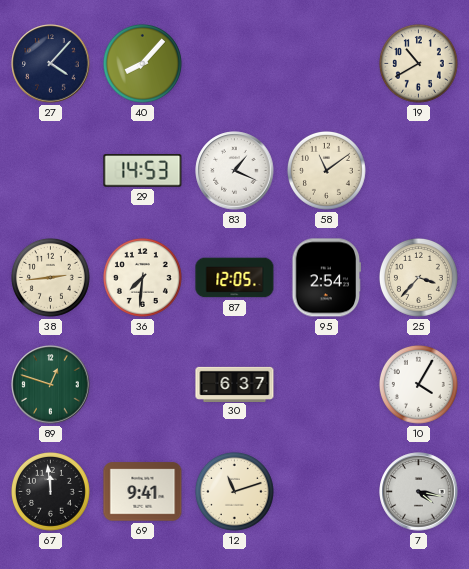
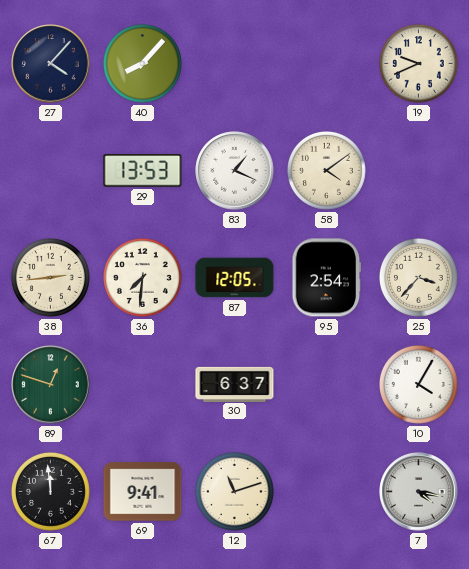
19: 10:40 -> 9:41 (418, 63)
29: 14:53 -> 13:53 (143, 171)
58: 11:09 -> 4:09 (326, 170)
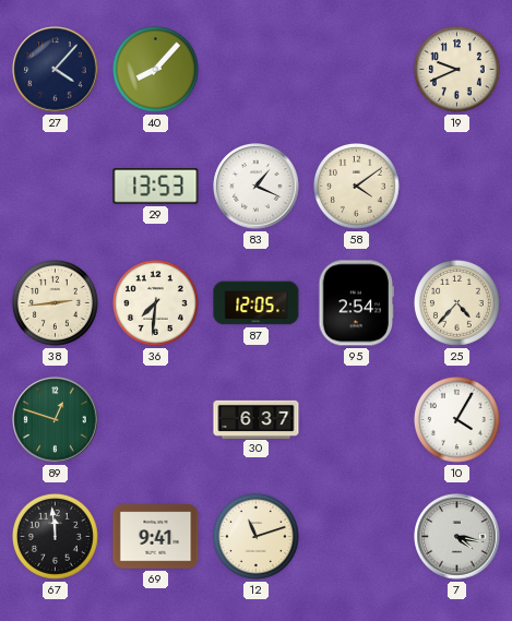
25: 3:37 -> 4:37 (456, 302)
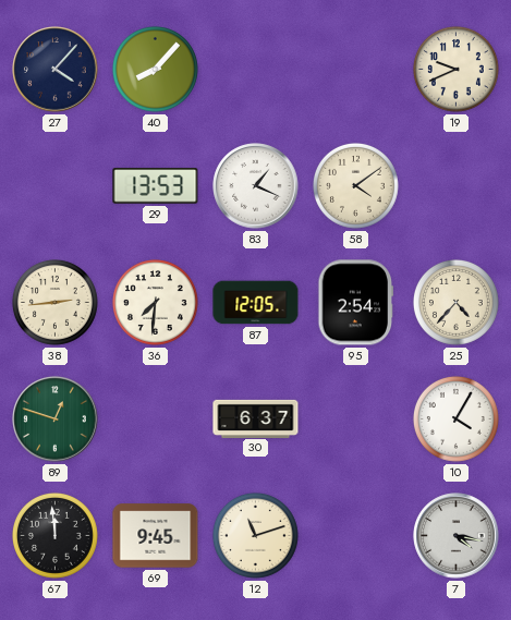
69: 9:41 -> 9:45 (156, 536)
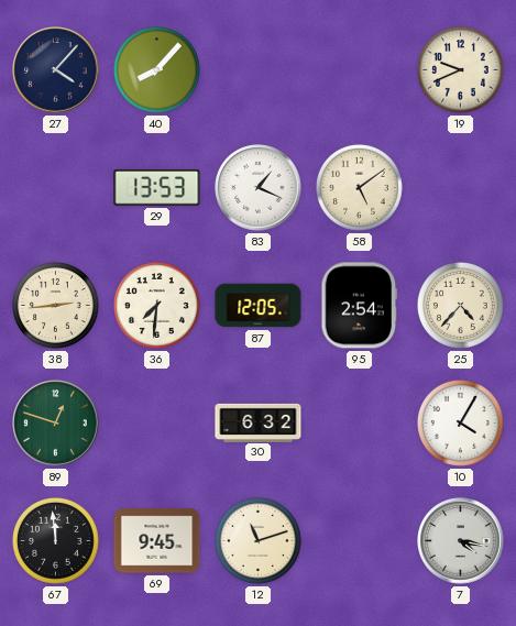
58: 4:09 -> 5:09 (359, 187)
30: 6:37 -> 6:32 (259, 422)
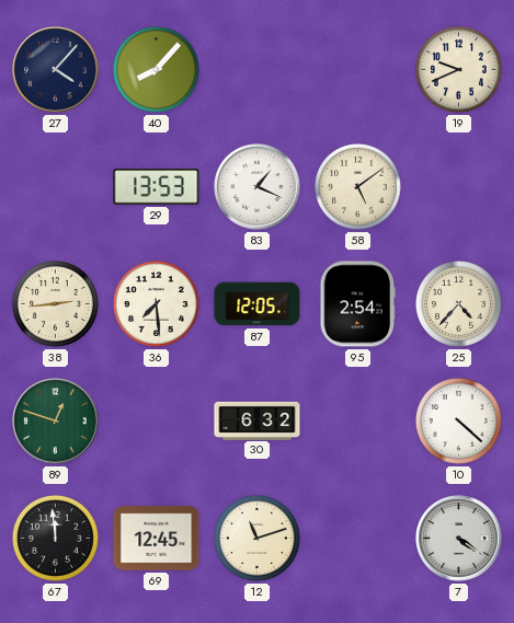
36: 7:31 -> 7:29 (156, 303)
10: 4:05 -> 4:22 (458, 420)
69: 9:45 -> 12:45 (157, 539)
7: 4:17 -> 4:21 (459, 539)
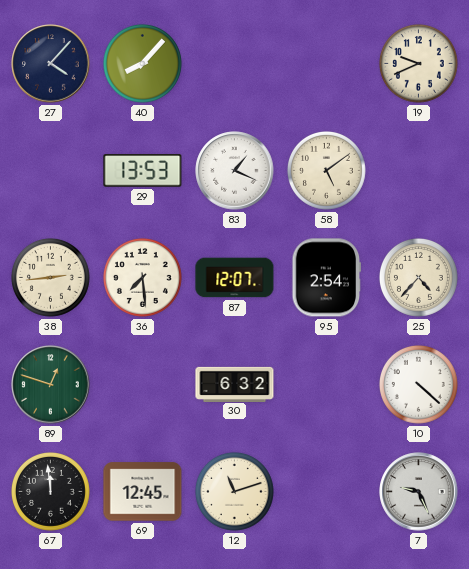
87: 12:05 -> 12:07 (235, 278)
7: 4:21 -> 9:26 (419, 492)
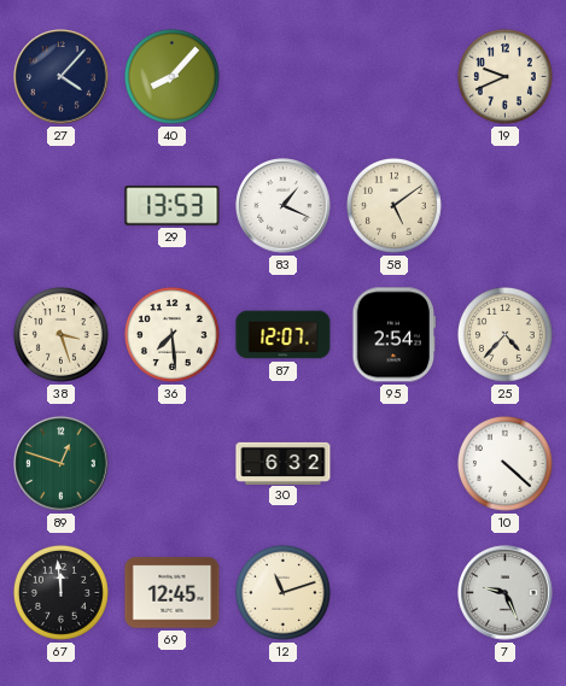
38: 2:44 -> 3:27 (60, 334)
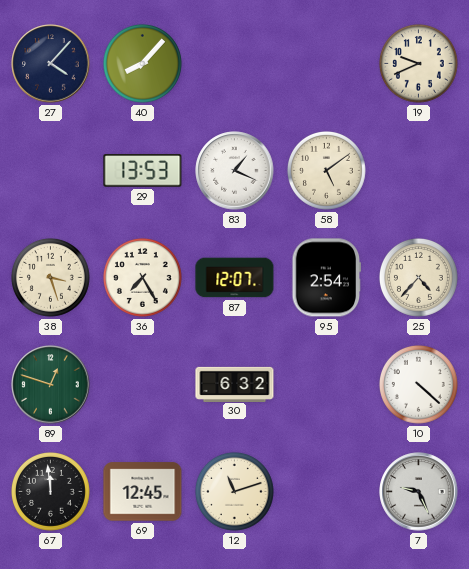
36: 7:29 -> 7:25 (142, 277)
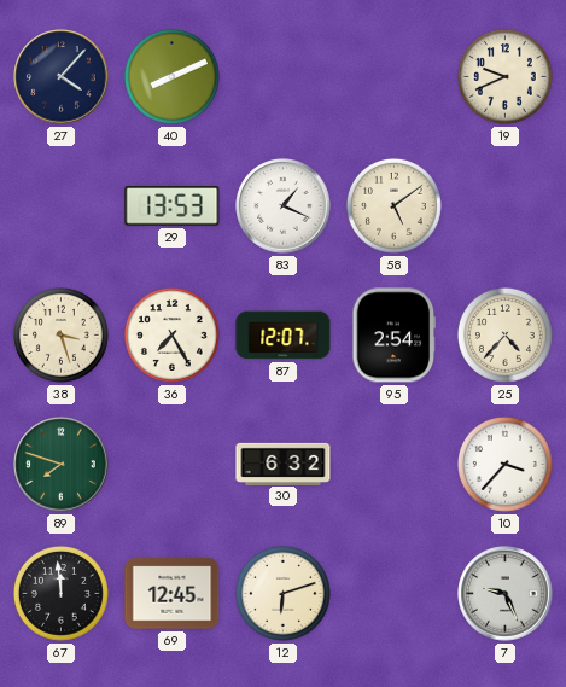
40: 8:07 -> 8:11 (171, 76)
89: 12:48 -> 7:48 (62, 465)
10: 4:22 -> 3:37 (504, 464)
12: 11:12 -> 6:12 (282, 593)
